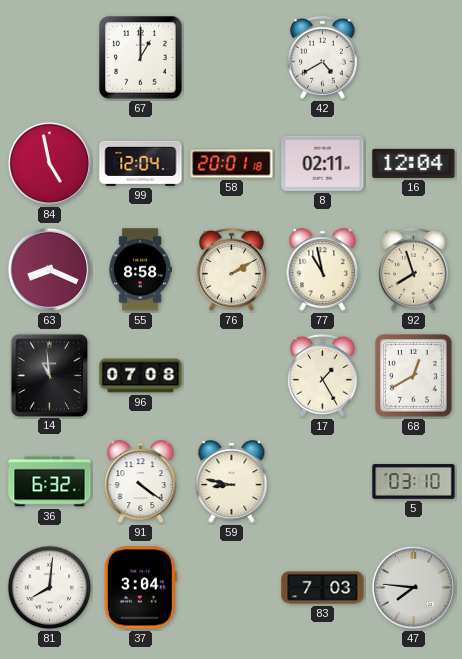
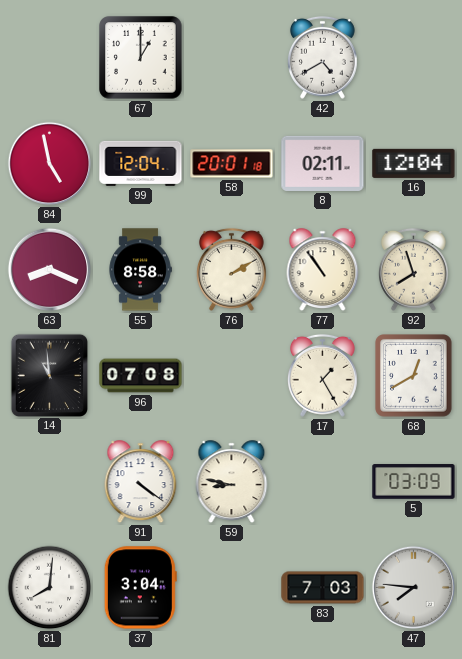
77: 10:58 -> 10:54 (323, 270)
36: 6:32 -> none (50, 482)
5: 03:10 -> 03:09 (414, 482)
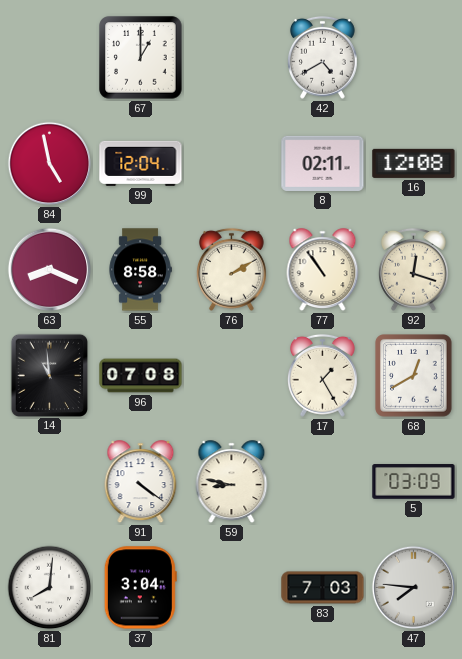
58: 20:01 -> none (232, 164)
16: 12:04 -> 12:08 (414, 163)
92: 7:57 -> 12:18 (413, 269)
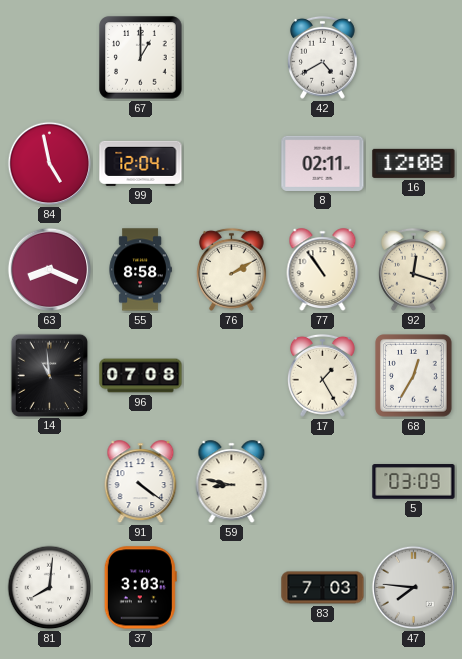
68: 12:40 -> 12:35 (414, 376)
37: 3:04 -> 3:03 (140, 588)
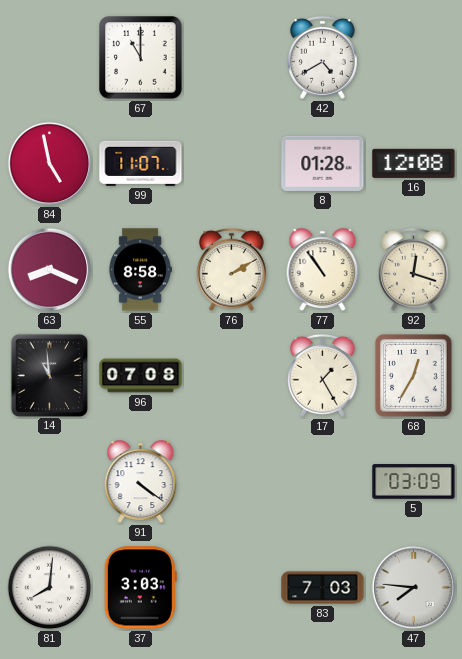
67: 1:00 -> 11:00 (141, 58)
99: 12:04 -> 11:07 (141, 163)
8: 02:11 -> 01:28 (323, 163)
59: 8:47 -> none (232, 482)
